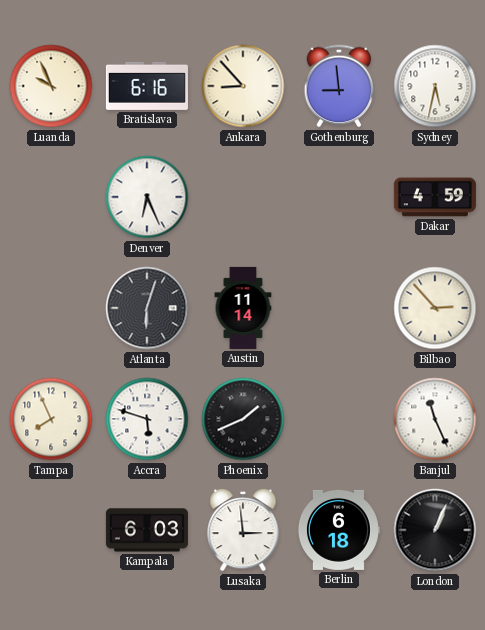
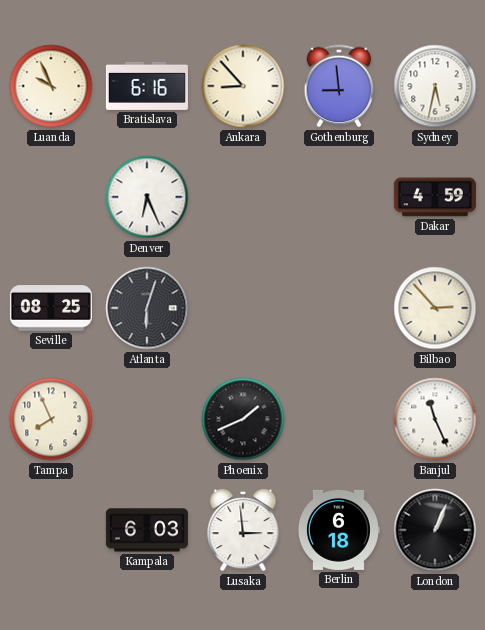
Seville: none -> 08:25 (51, 308)
Austin: 11:14 -> none (243, 308)
Accra: 5:48 -> none (147, 419)
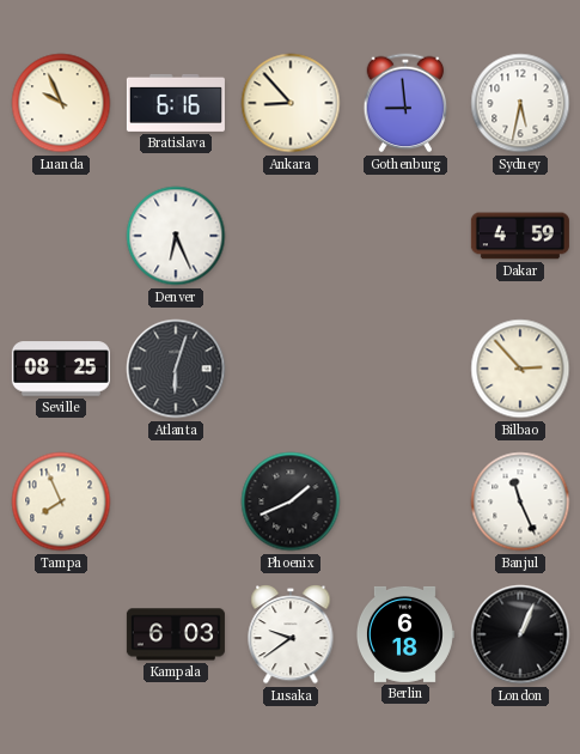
Lusaka: 2:59 -> 9:39 (291, 636)
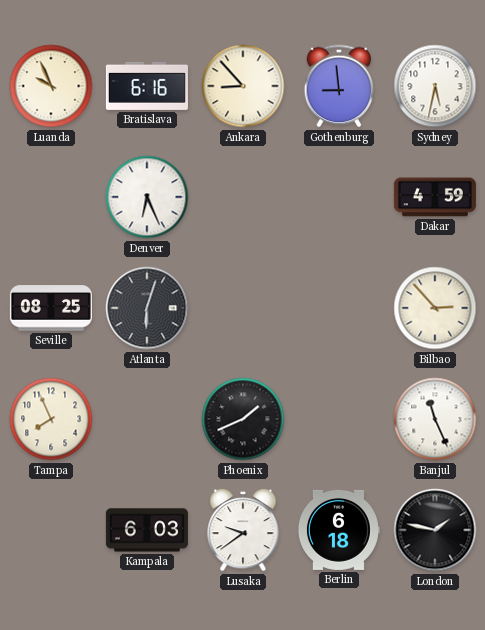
London: 1:04 -> 1:47 (435, 530)
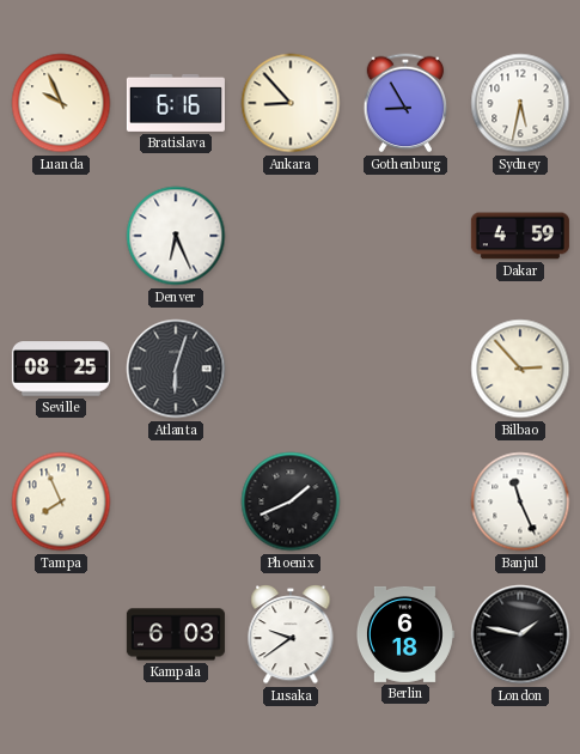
Gothenburg: 8:59 -> 8:55 (405, 103)
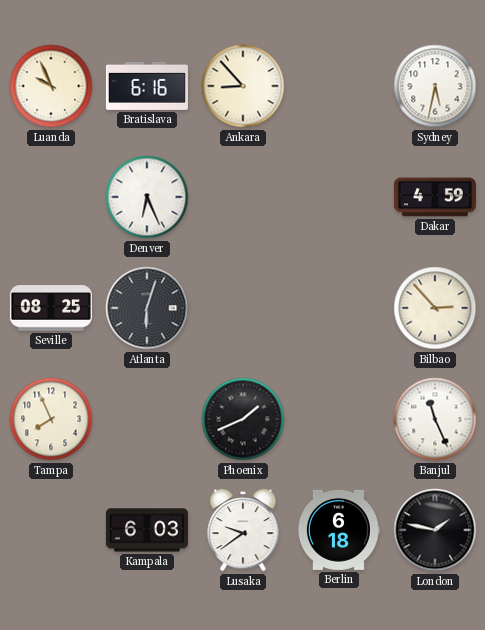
Gothenburg: 8:55 -> none (405, 103)
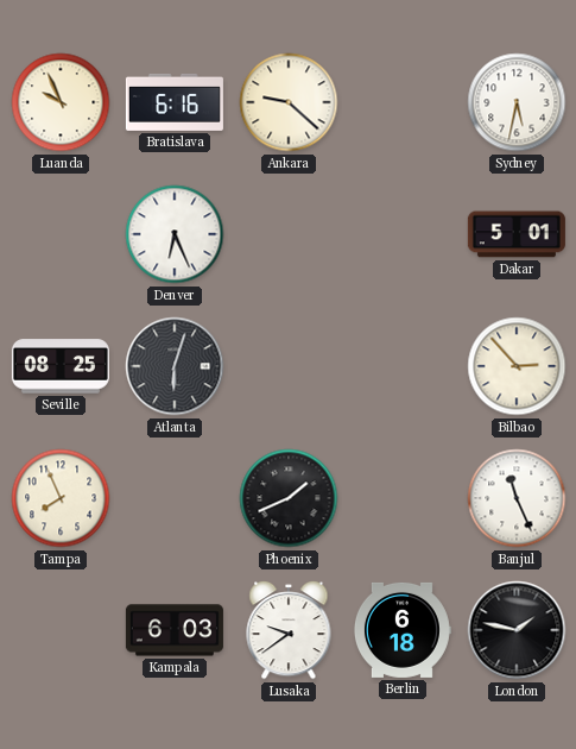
Ankara: 8:53 -> 9:22 (289, 102)
Dakar: 4:59 -> 5:01 (517, 234)
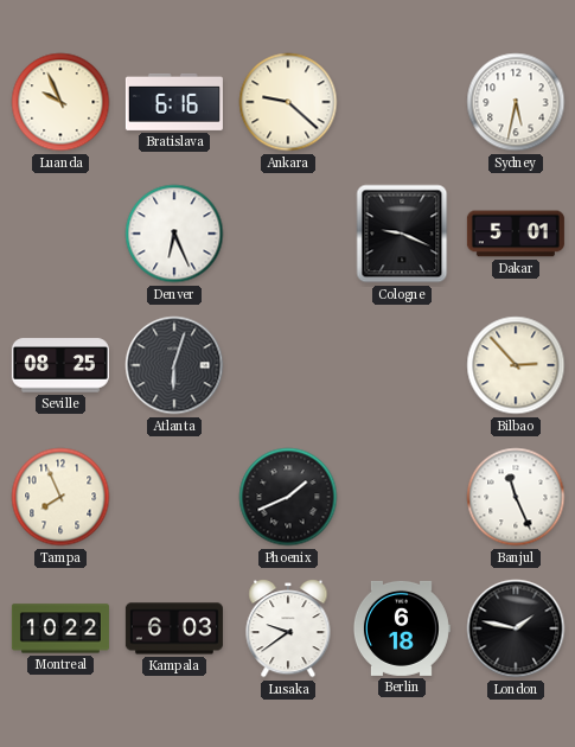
Cologne: none -> 9:19 (402, 234)
Montreal: none -> 10:22 (60, 628)
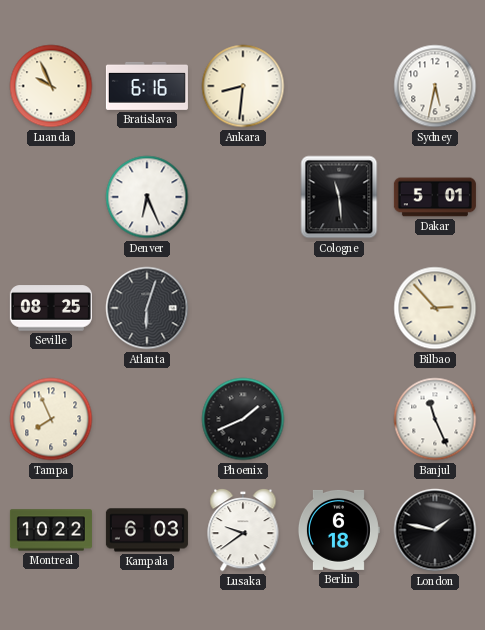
Ankara: 9:22 -> 8:31 (243, 86)
Cologne: 9:19 -> 11:29 (339, 197)
